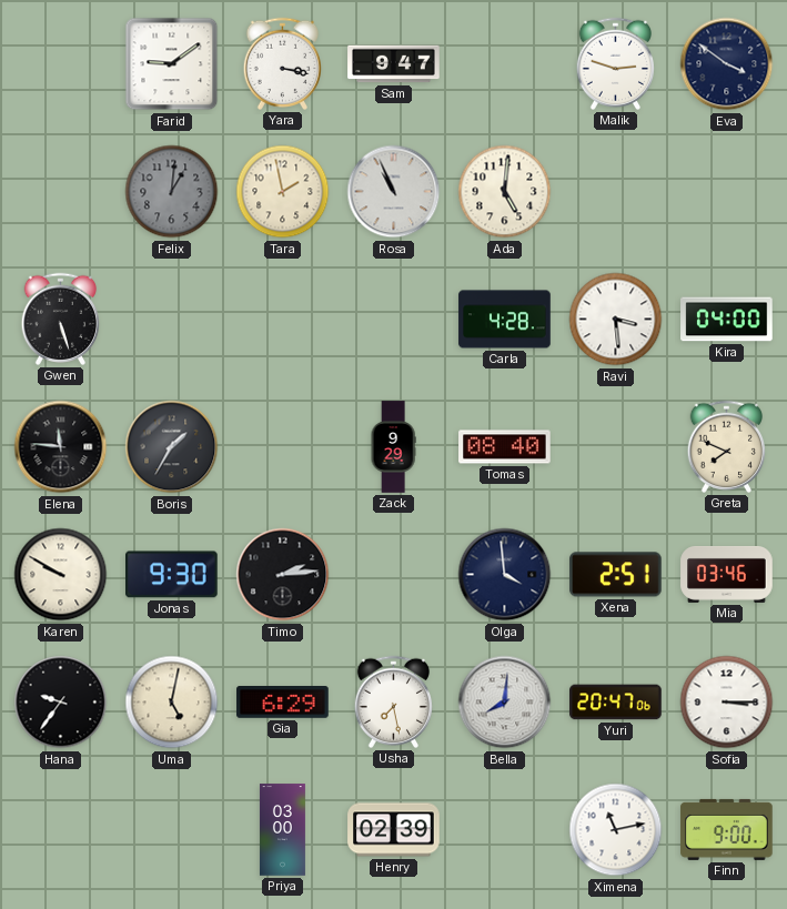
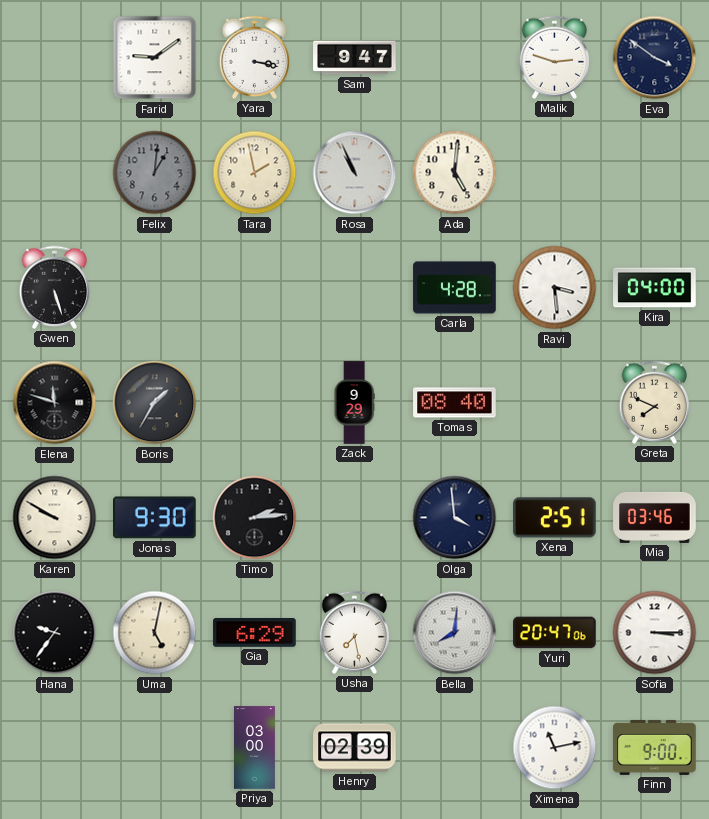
Elena: 11:46 -> 11:48 (55, 403)
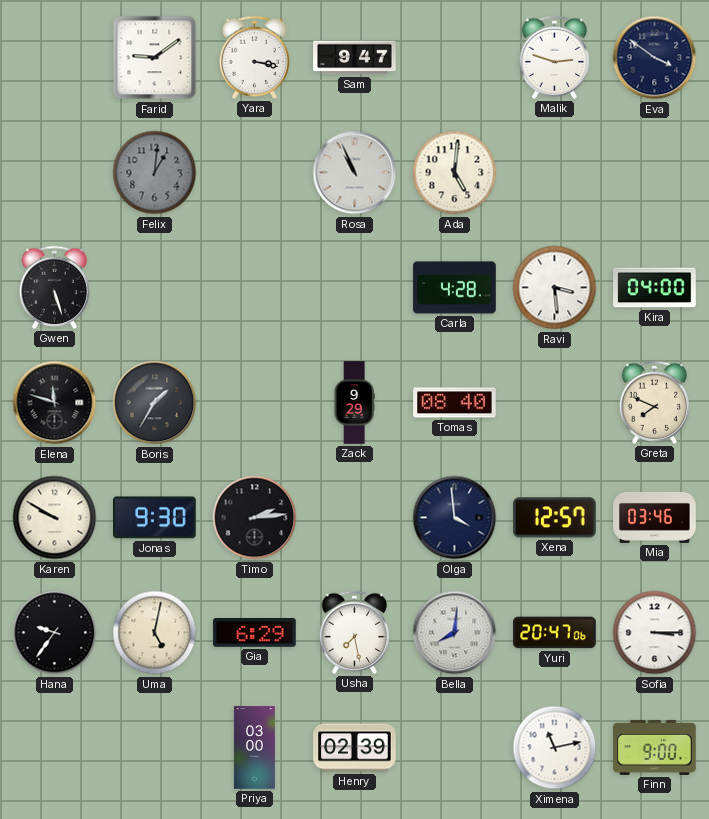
Tara: 1:58 -> none (255, 173)
Xena: 2:51 -> 12:57 (555, 518)
